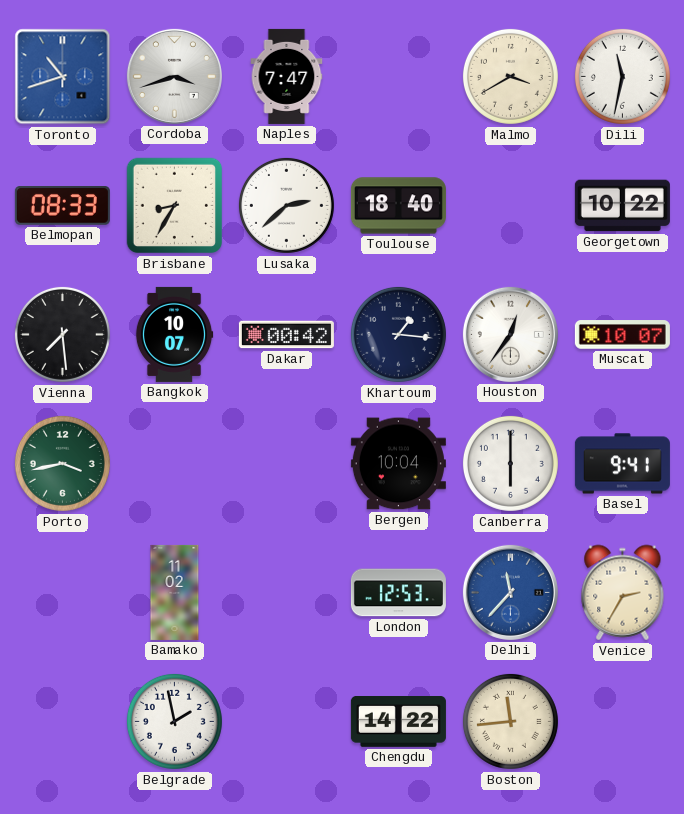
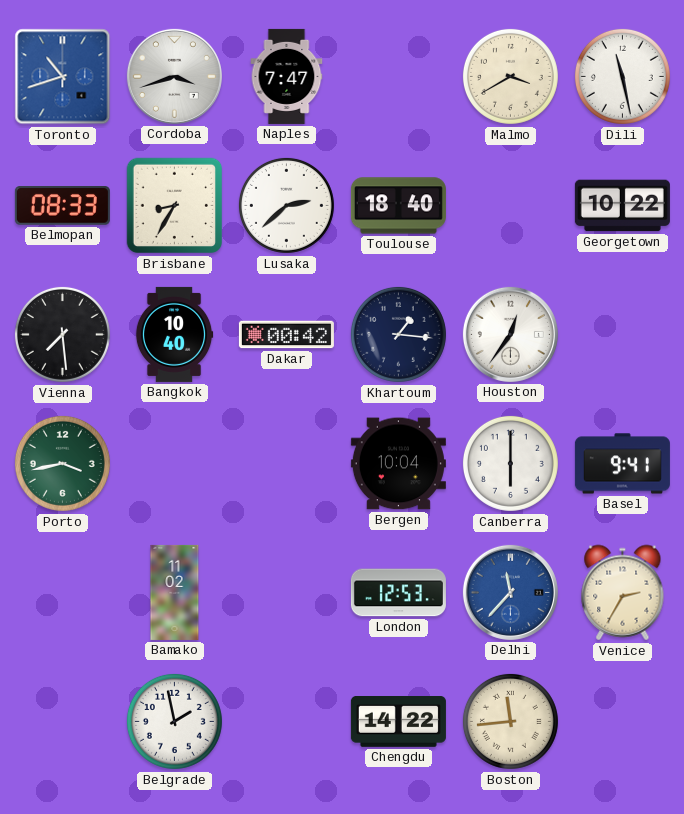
Dili: 11:32 -> 11:28 (622, 76)
Bangkok: 10:07 -> 10:40 (174, 334)
Muscat: 10:07 -> none (622, 335)
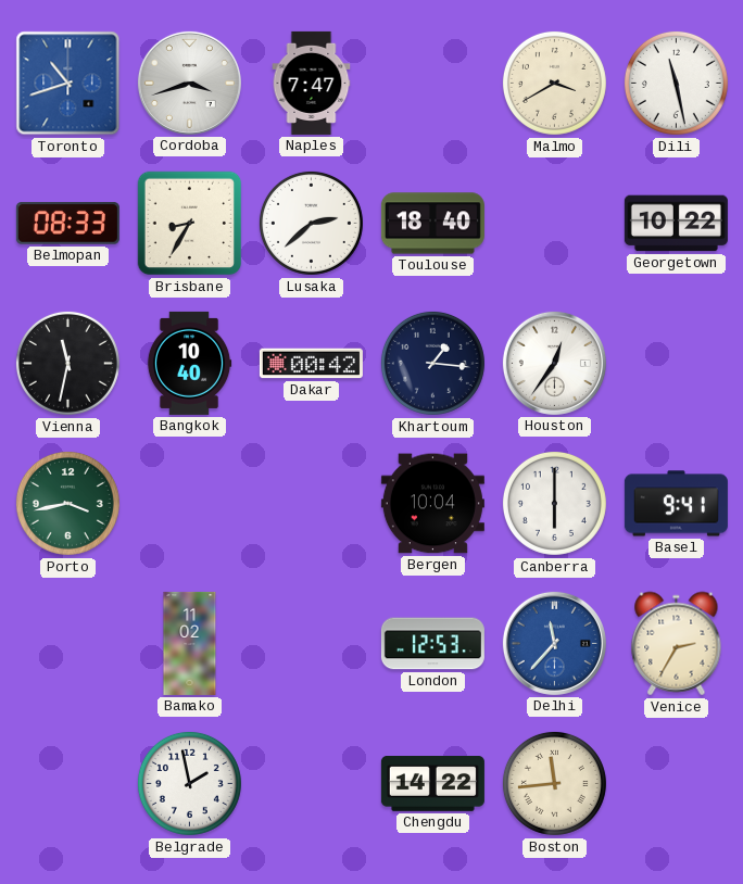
Vienna: 7:29 -> 11:32 (67, 363)
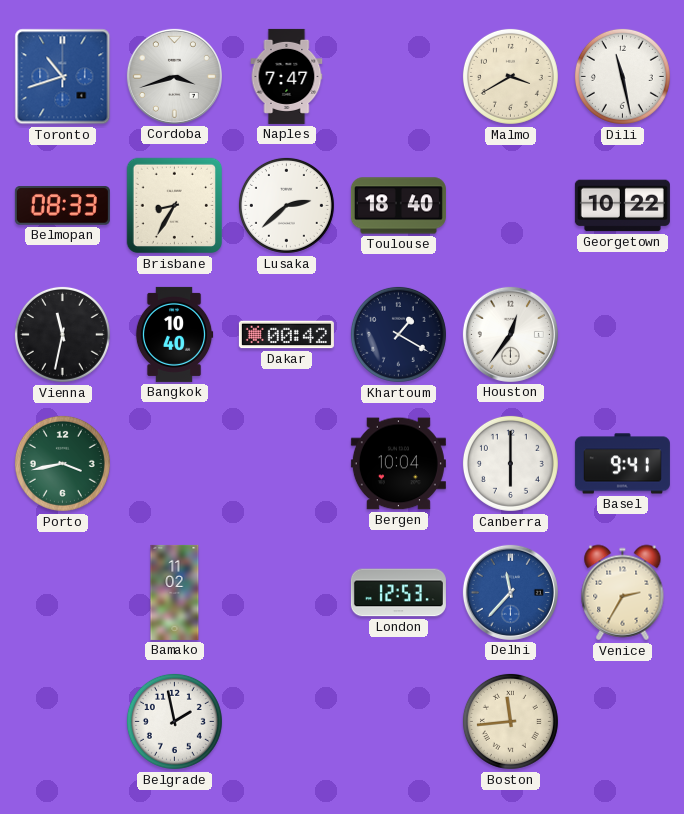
Khartoum: 1:16 -> 1:20 (398, 334)
Chengdu: 14:22 -> none (432, 784)
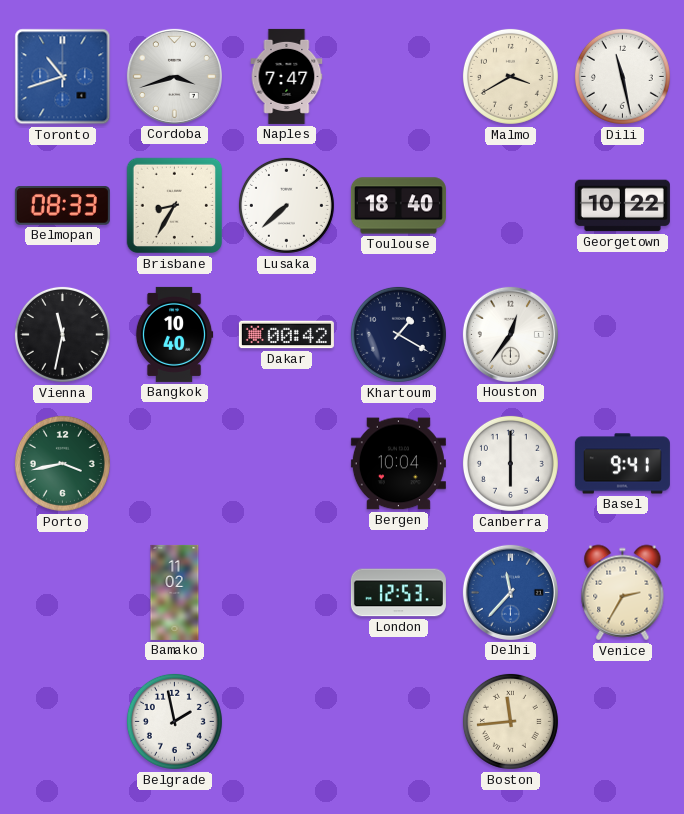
Lusaka: 2:38 -> 7:38 (286, 205)
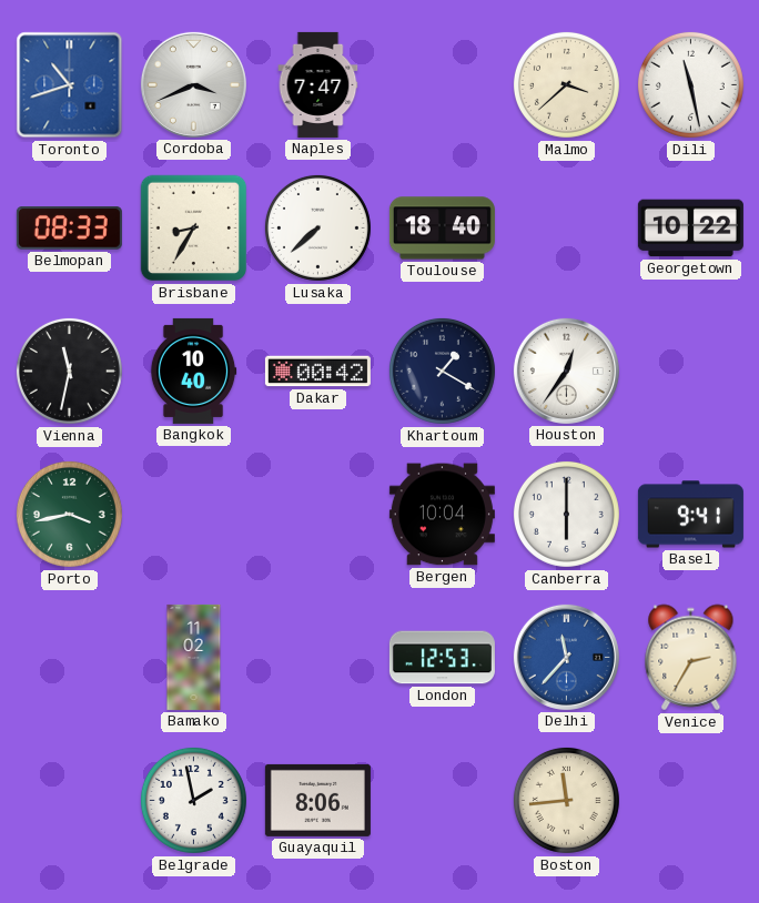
Cordoba: 3:42 -> 3:41 (193, 84)
Malmo: 3:40 -> 3:38 (566, 84)
Guayaquil: none -> 8:06 (317, 800)
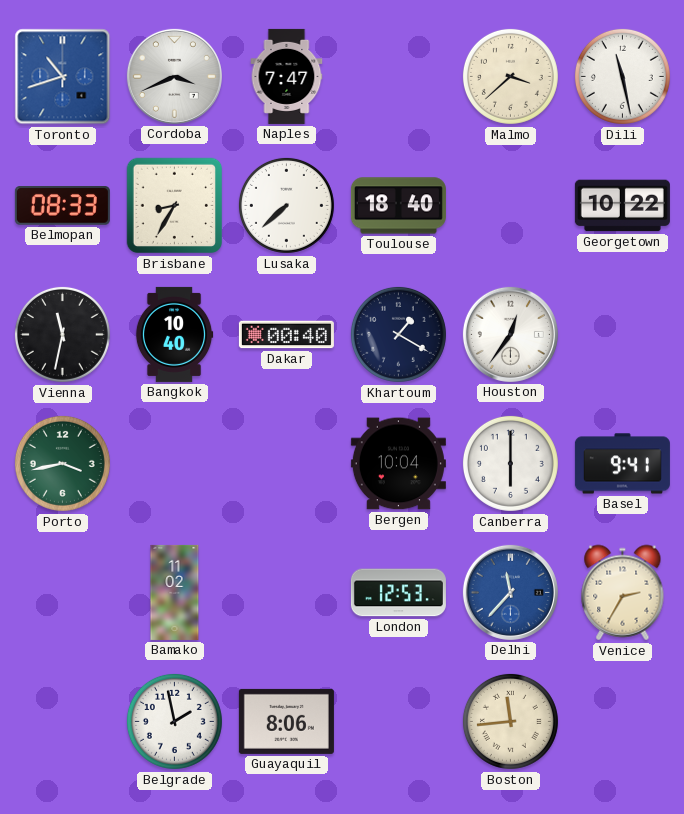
Dakar: 00:42 -> 00:40 (286, 335)
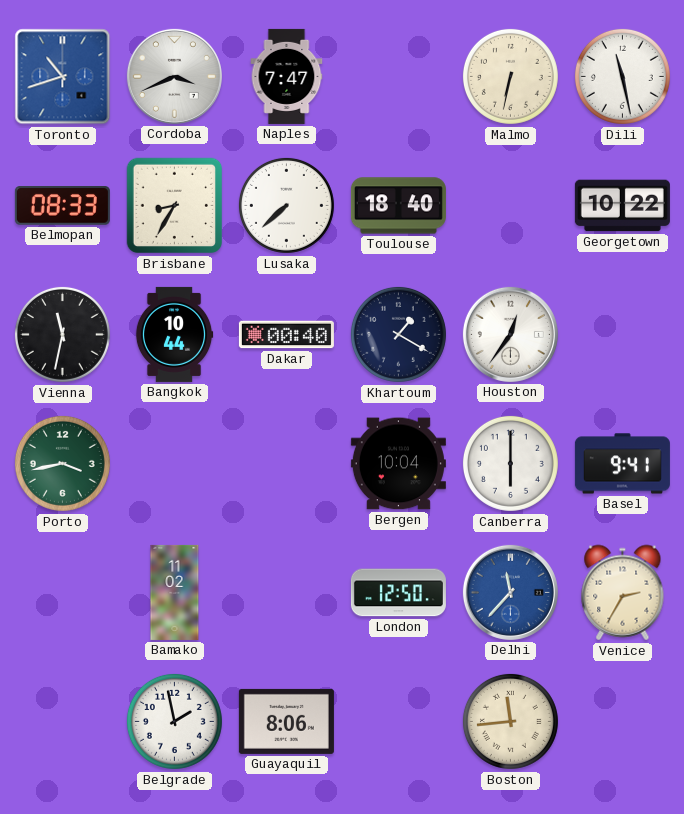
Malmo: 3:38 -> 6:32 (510, 76)
Bangkok: 10:40 -> 10:44 (174, 334)
London: 12:53 -> 12:50 (398, 593)
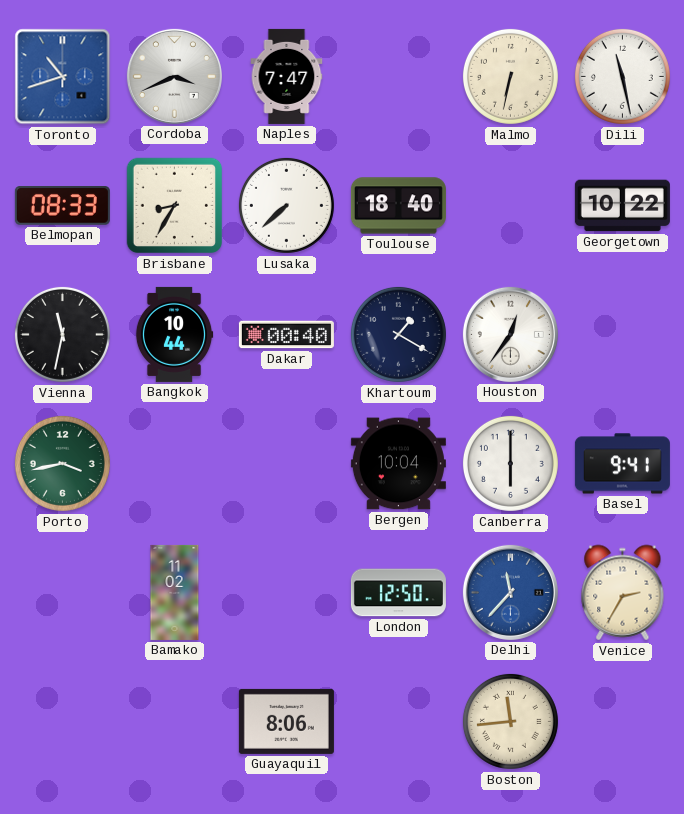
Belgrade: 1:58 -> none (174, 721)
